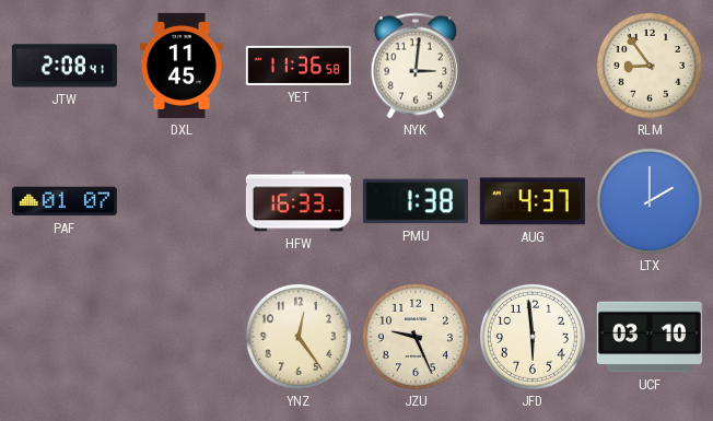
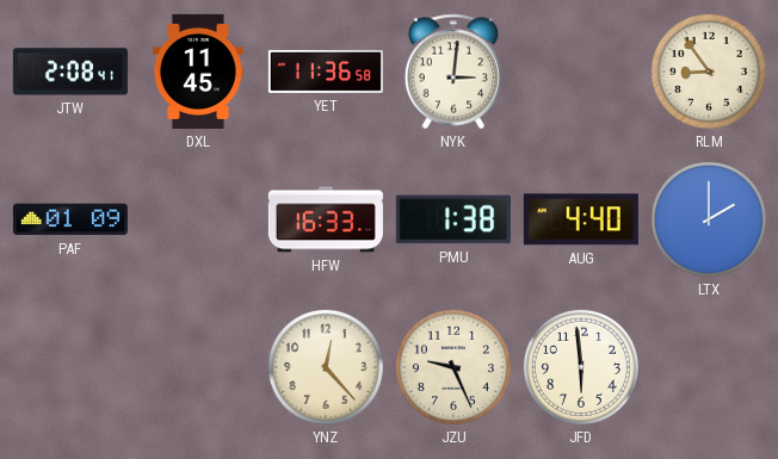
PAF: 01:07 -> 01:09 (70, 219)
AUG: 4:37 -> 4:40 (581, 219)
YNZ: 12:24 -> 12:23 (326, 367)
UCF: 03:10 -> none (650, 337)
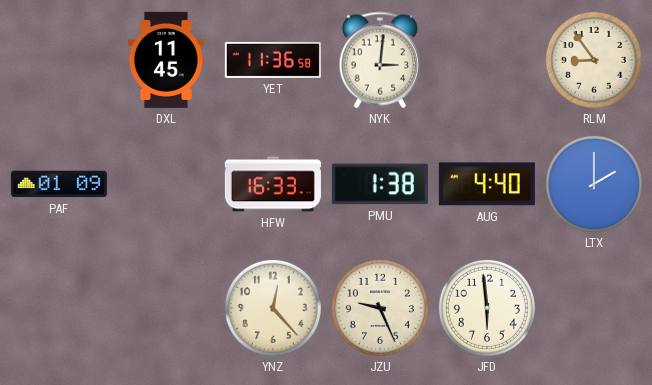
JTW: 2:08 -> none (70, 72)
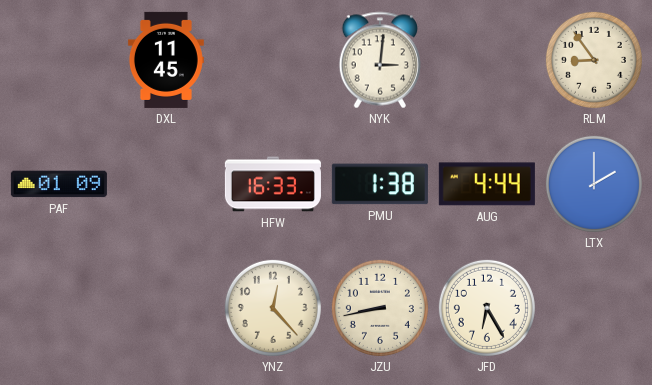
YET: 11:36 -> none (273, 60)
AUG: 4:40 -> 4:44 (487, 184)
JZU: 9:26 -> 8:43 (380, 308)
JFD: 5:59 -> 6:25 (487, 308)
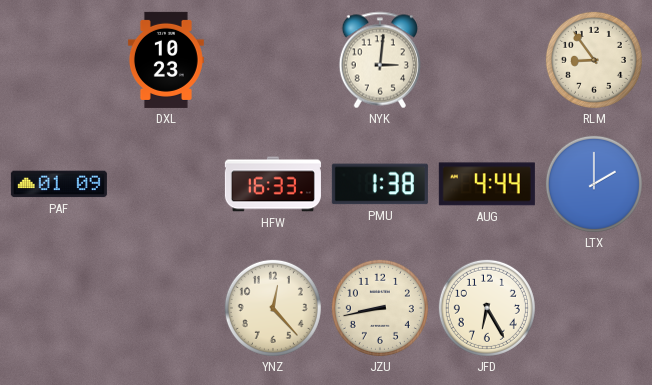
DXL: 11:45 -> 10:23 (166, 60)
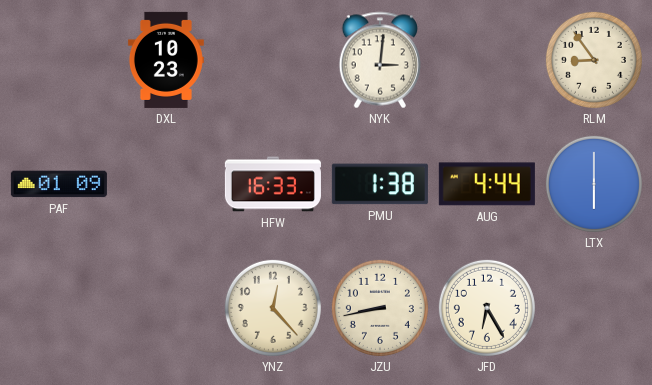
LTX: 2:00 -> 6:00 (594, 184)
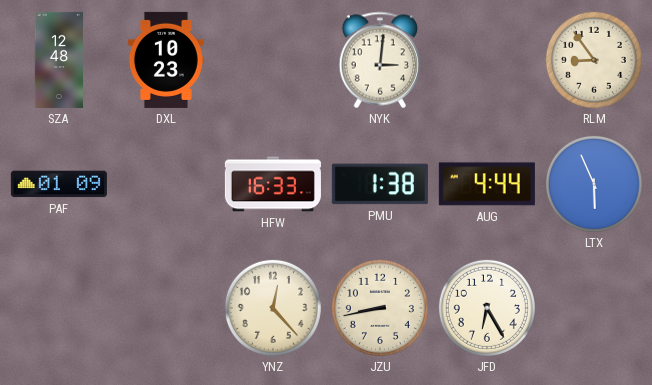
SZA: none -> 12:48 (59, 60)
LTX: 6:00 -> 5:56 (594, 184)
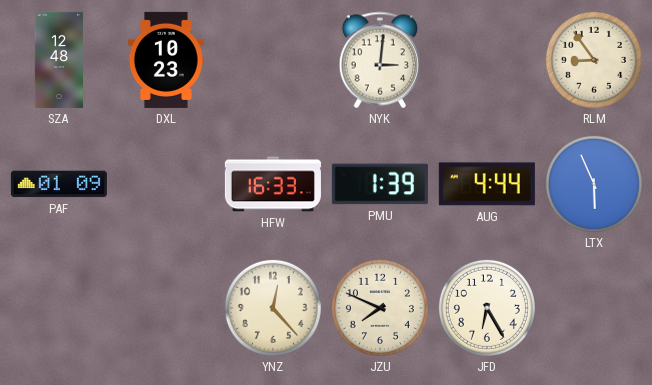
PMU: 1:38 -> 1:39 (380, 184)
JZU: 8:43 -> 7:49 (380, 308)
